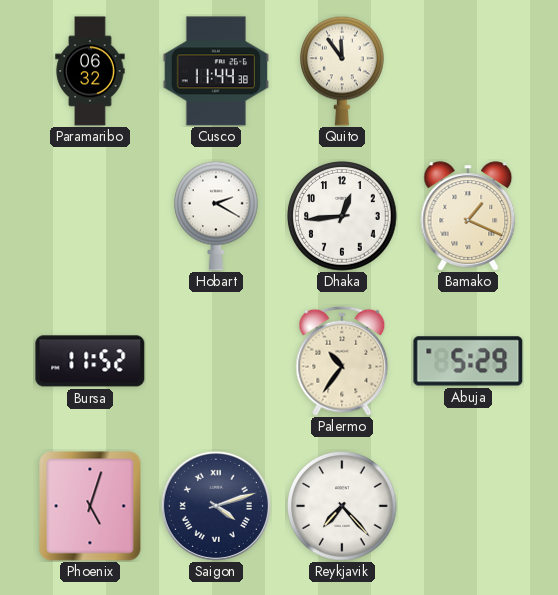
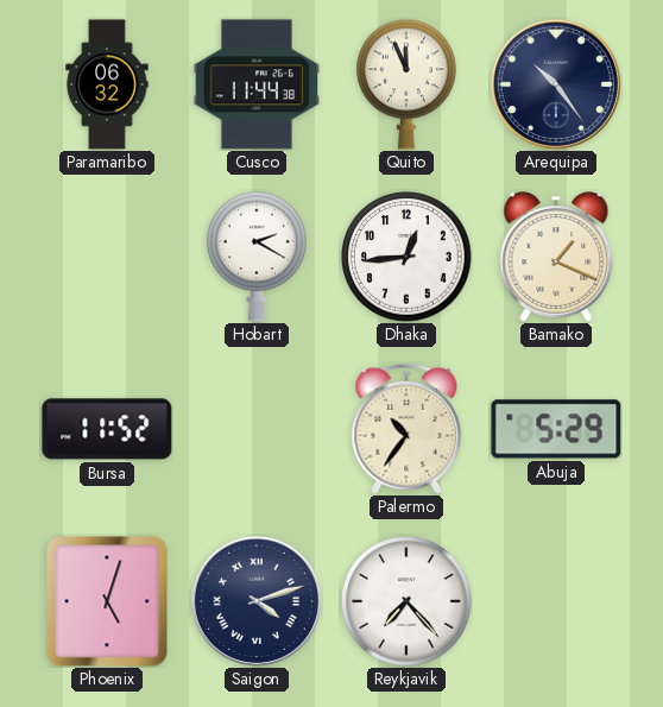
Quito: 11:54 -> 11:56 (408, 84)
Arequipa: none -> 10:24 (556, 84)
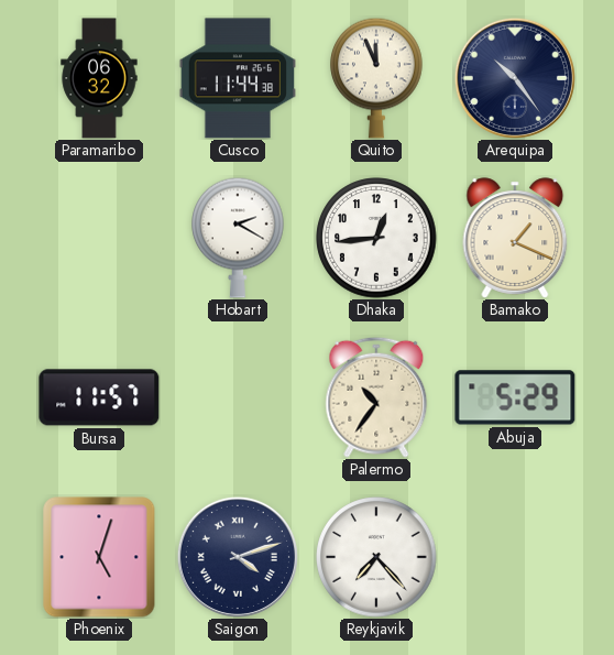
Bursa: 11:52 -> 11:57 (99, 397)
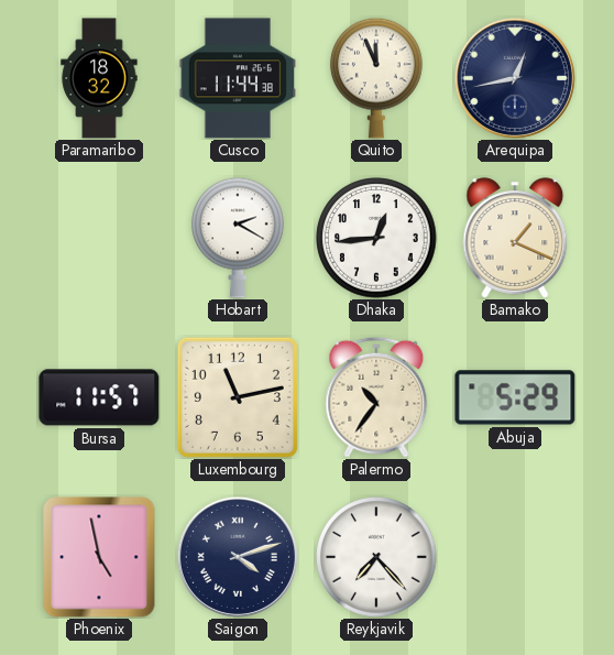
Paramaribo: 06:32 -> 18:32 (99, 78)
Arequipa: 10:24 -> 12:43 (515, 78)
Luxembourg: none -> 11:13 (238, 397)
Phoenix: 5:03 -> 4:58 (99, 557)
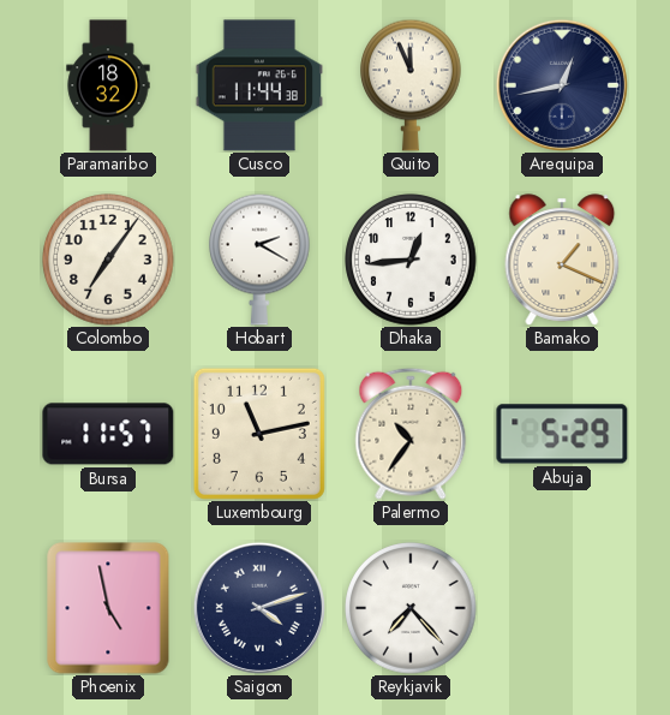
Colombo: none -> 7:06 (108, 260)
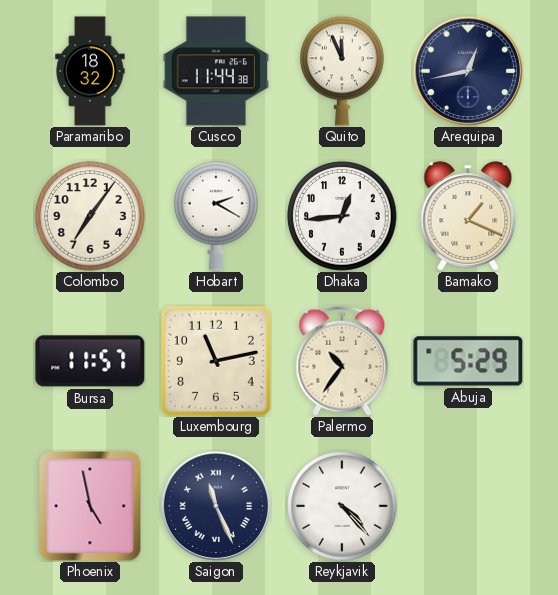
Saigon: 4:12 -> 11:26 (216, 506)
Reykjavik: 7:23 -> 4:23 (342, 506)
